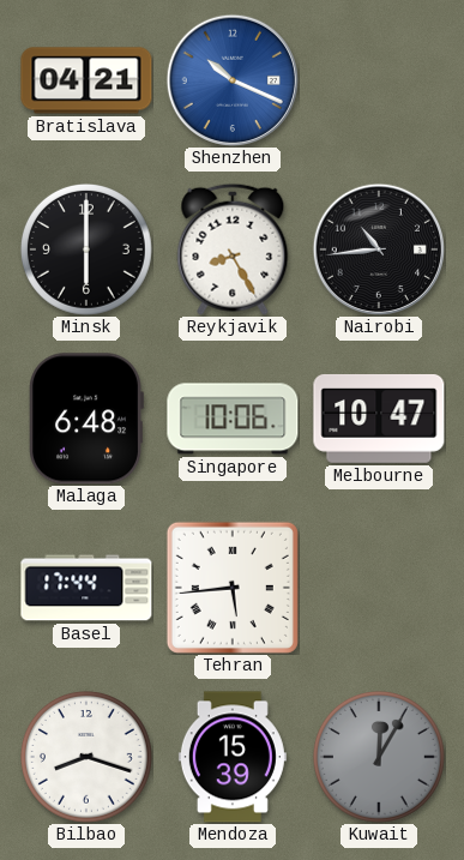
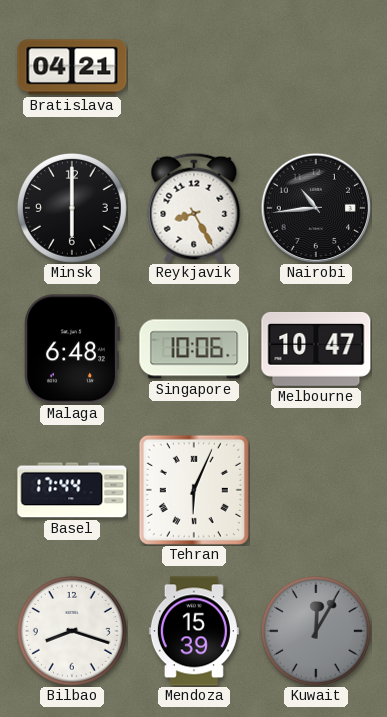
Shenzhen: 10:19 -> none (231, 79)
Tehran: 5:44 -> 6:04 (194, 490)
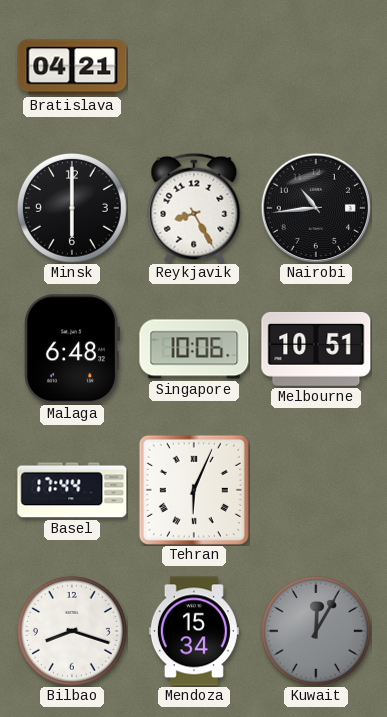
Melbourne: 10:47 -> 10:51 (316, 349)
Mendoza: 15:39 -> 15:34 (194, 631)
